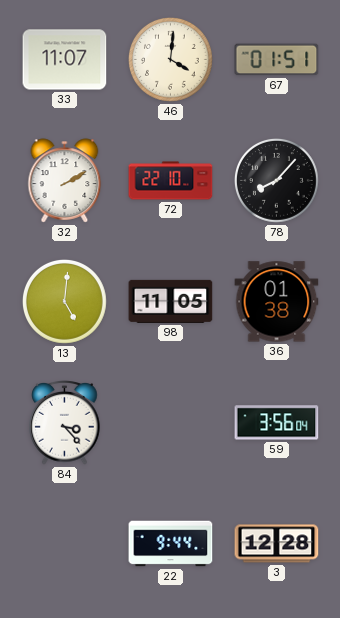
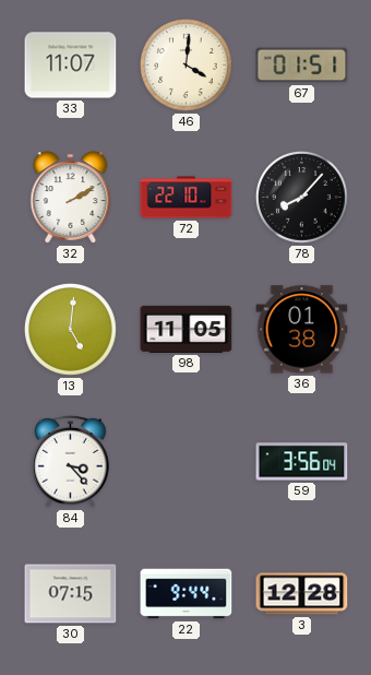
30: none -> 07:15 (71, 594)
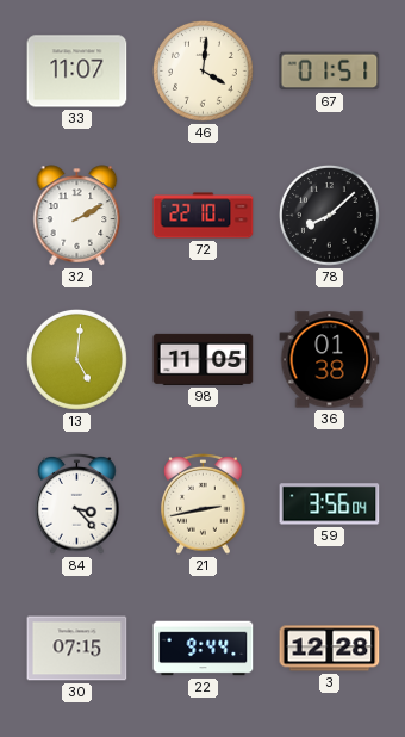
78: 8:07 -> 8:08 (330, 216)
21: none -> 2:43 (204, 504)
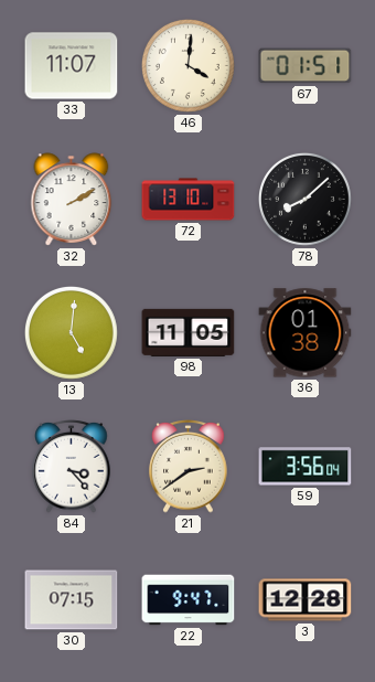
72: 22:10 -> 13:10 (189, 200)
21: 2:43 -> 2:39 (189, 467)
22: 9:44 -> 9:47 (189, 600)
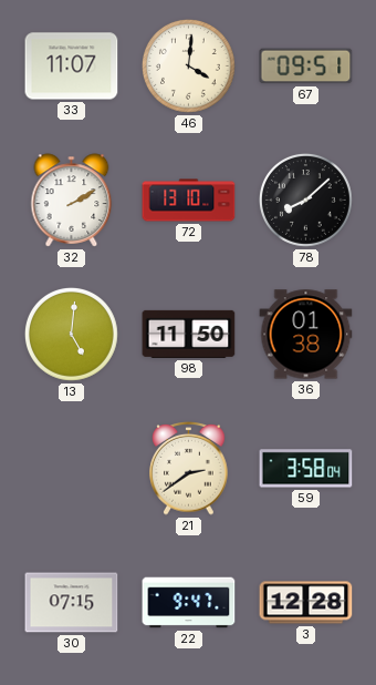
67: 01:51 -> 09:51 (306, 67)
98: 11:05 -> 11:50 (189, 334)
84: 3:23 -> none (72, 467)
59: 3:56 -> 3:58 (306, 469)
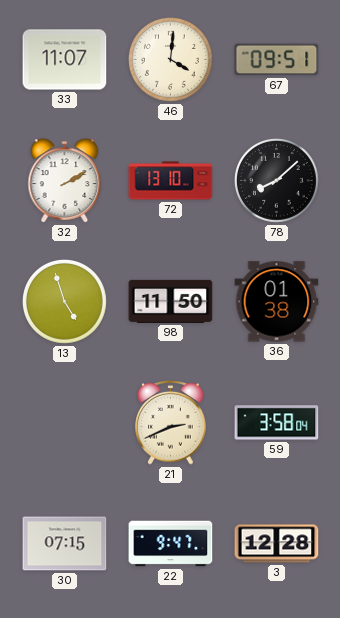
13: 5:01 -> 4:57 (65, 302)
21: 2:39 -> 2:41 (171, 423)
